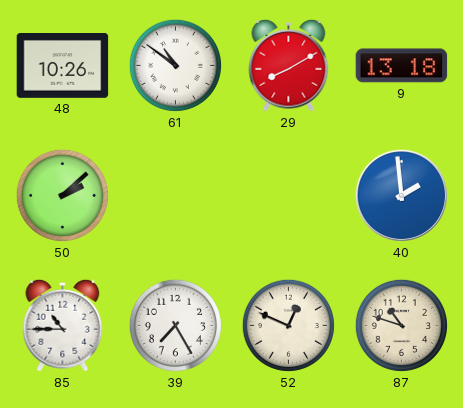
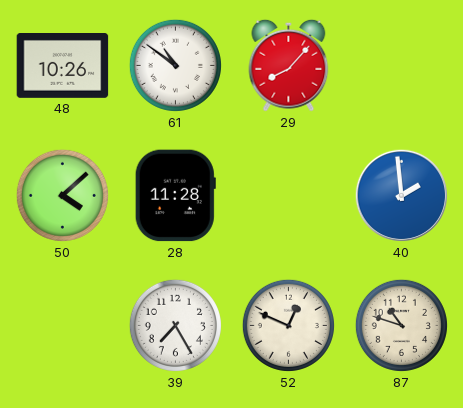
29: 8:10 -> 8:07 (289, 65)
9: 13:18 -> none (402, 66)
50: 2:08 -> 4:08 (62, 195)
28: none -> 11:28 (175, 196)
85: 10:45 -> none (63, 325)
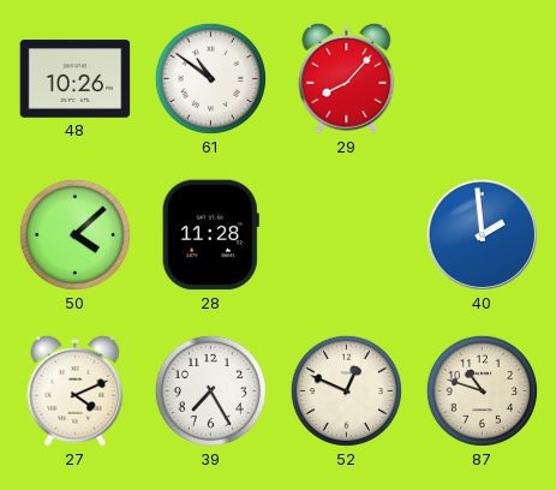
27: none -> 4:11 (76, 390)
